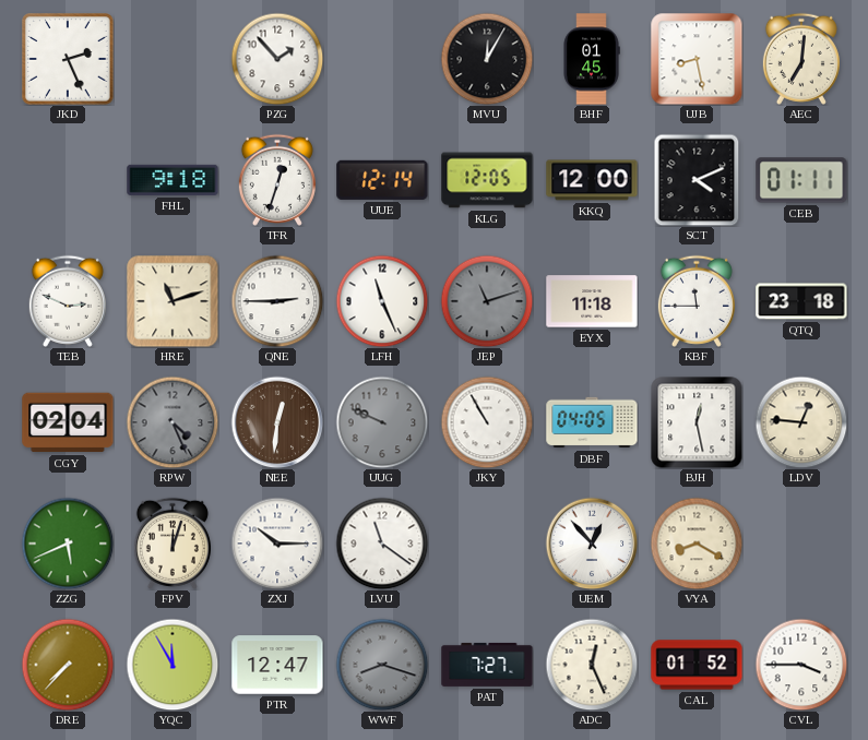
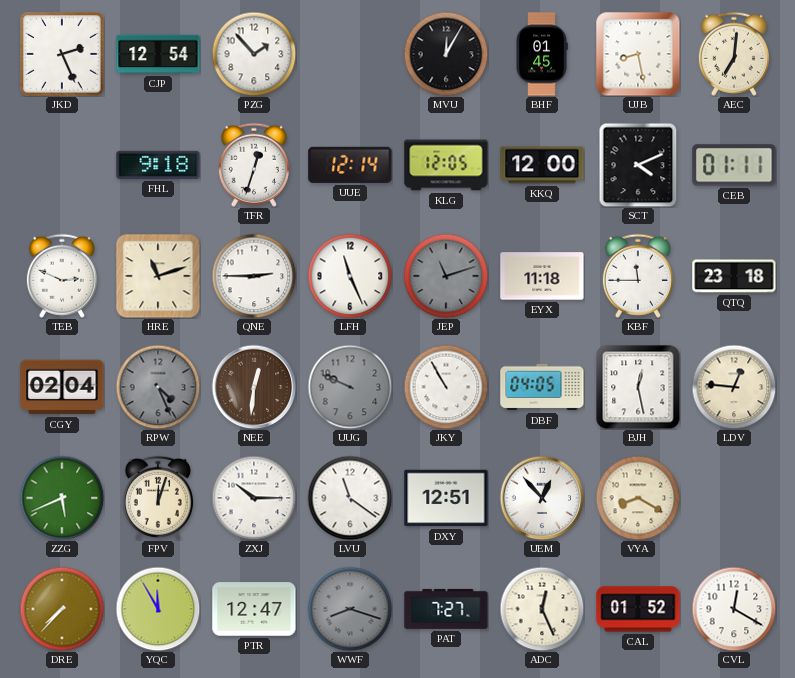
CJP: none -> 12:54 (158, 54)
DXY: none -> 12:51 (446, 498)
CVL: 3:45 -> 12:20 (734, 609)
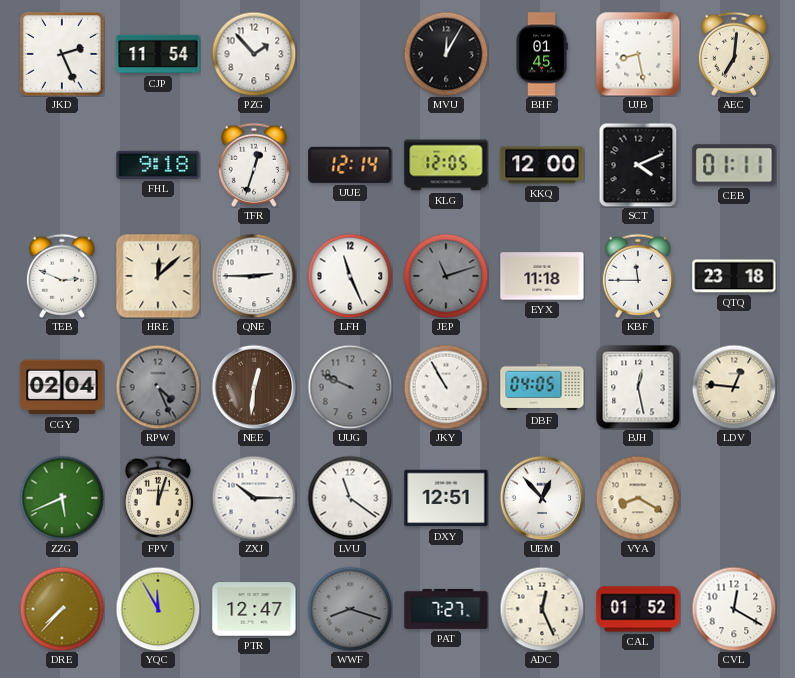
CJP: 12:54 -> 11:54 (158, 54)
HRE: 11:12 -> 12:08 (158, 276)
